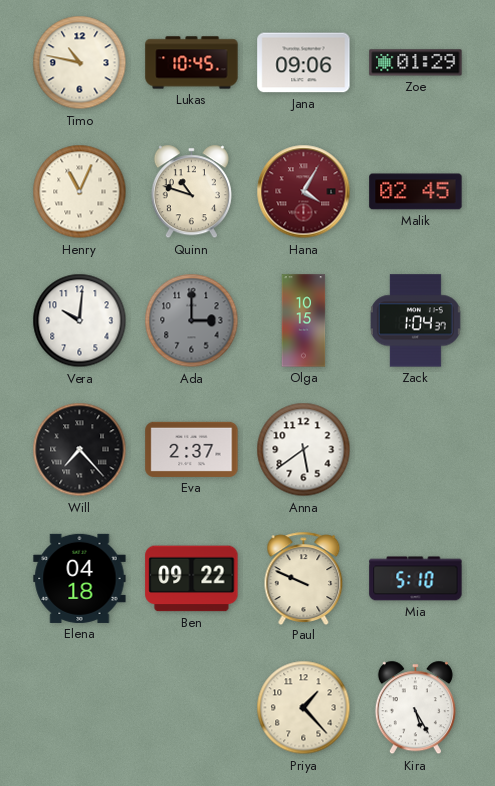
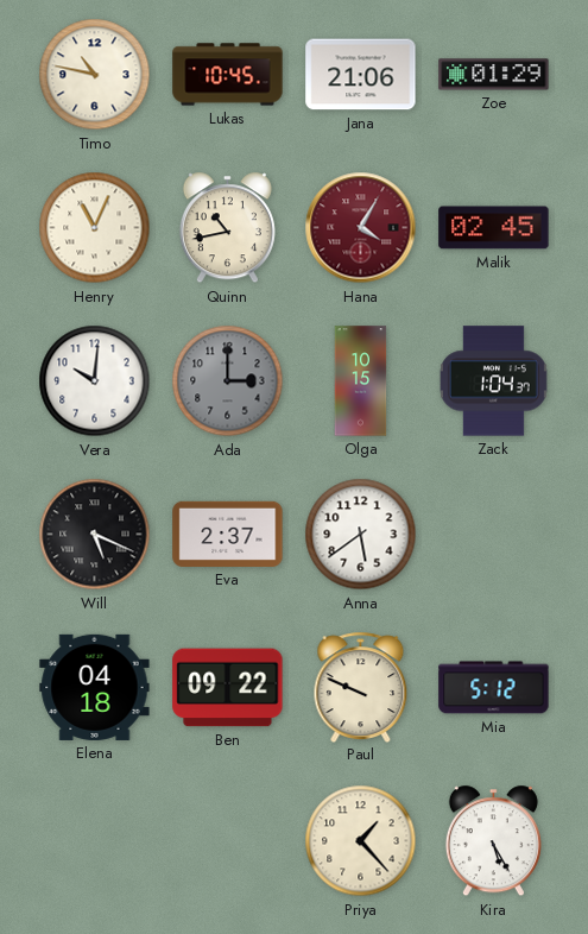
Jana: 09:06 -> 21:06 (361, 75)
Quinn: 10:48 -> 10:43 (227, 228)
Will: 7:23 -> 5:19 (95, 535)
Mia: 5:10 -> 5:12 (494, 688)
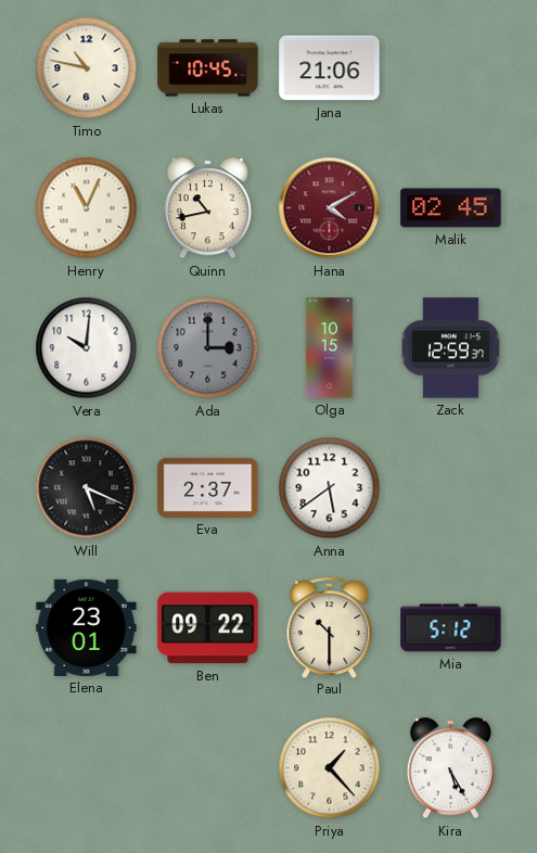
Zoe: 01:29 -> none (494, 75)
Hana: 4:05 -> 4:10 (330, 208)
Zack: 1:04 -> 12:59 (450, 348)
Elena: 04:18 -> 23:01 (87, 627)
Paul: 9:49 -> 10:30 (330, 627)
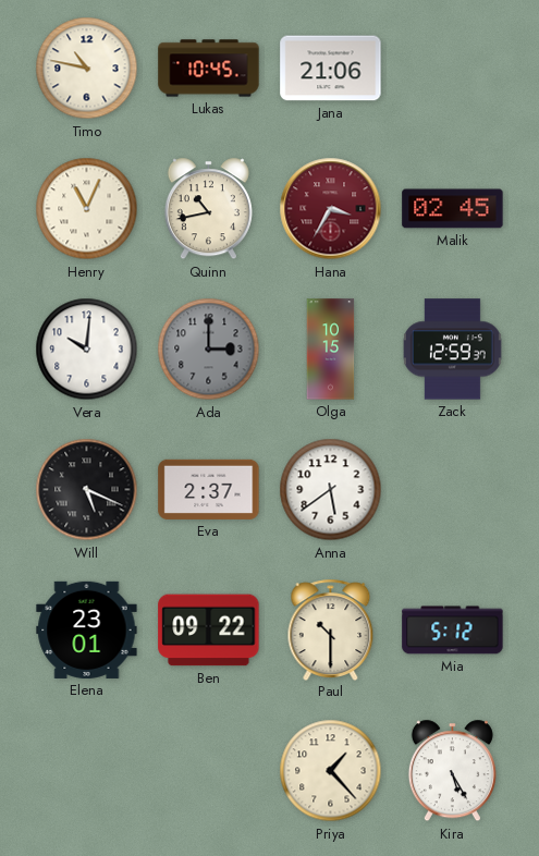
Hana: 4:10 -> 3:35 (331, 209)
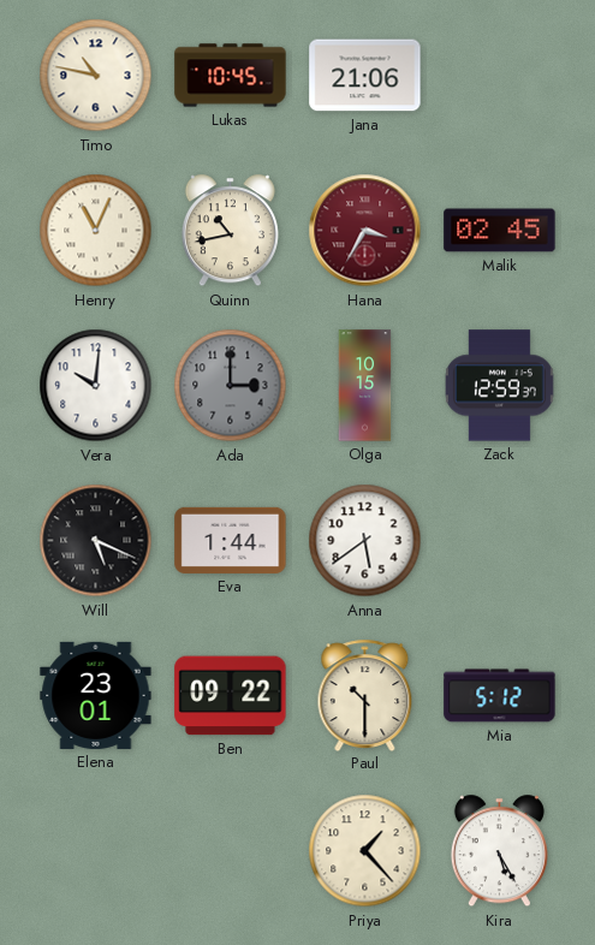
Eva: 2:37 -> 1:44 (231, 540)
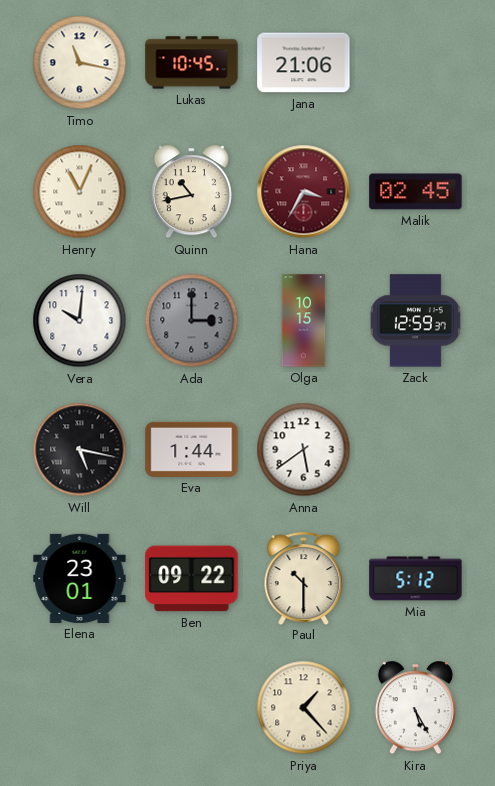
Timo: 10:47 -> 11:17 (80, 63)
Will: 5:19 -> 5:17 (80, 450)
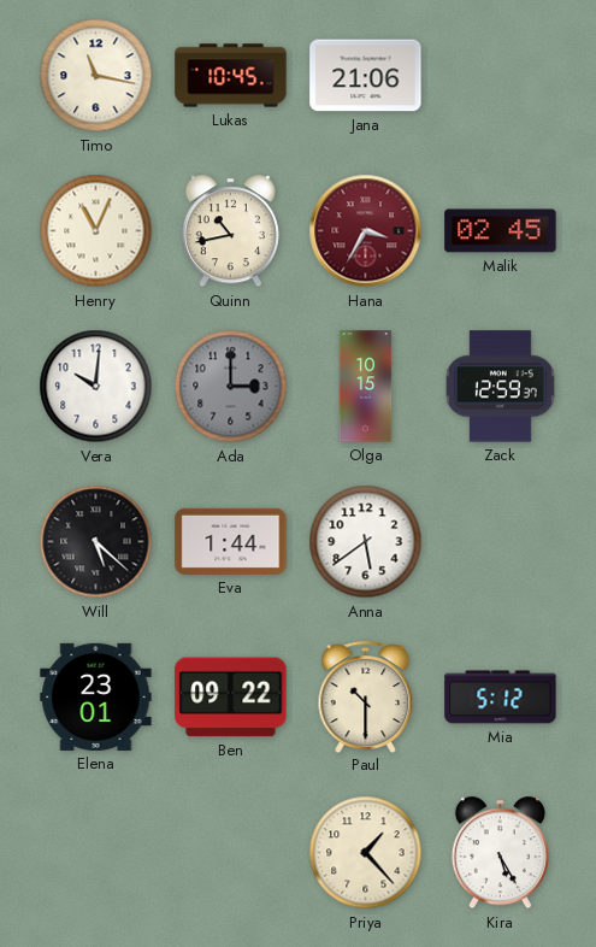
Will: 5:17 -> 5:22 (96, 542)
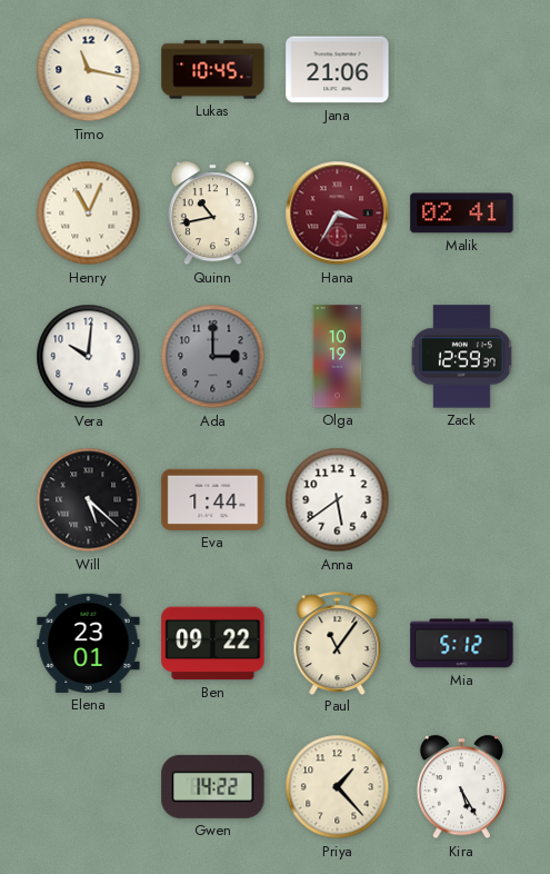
Malik: 02:45 -> 02:41 (462, 213)
Olga: 10:15 -> 10:19 (338, 357)
Paul: 10:30 -> 11:06 (338, 643)
Gwen: none -> 14:22 (213, 786)
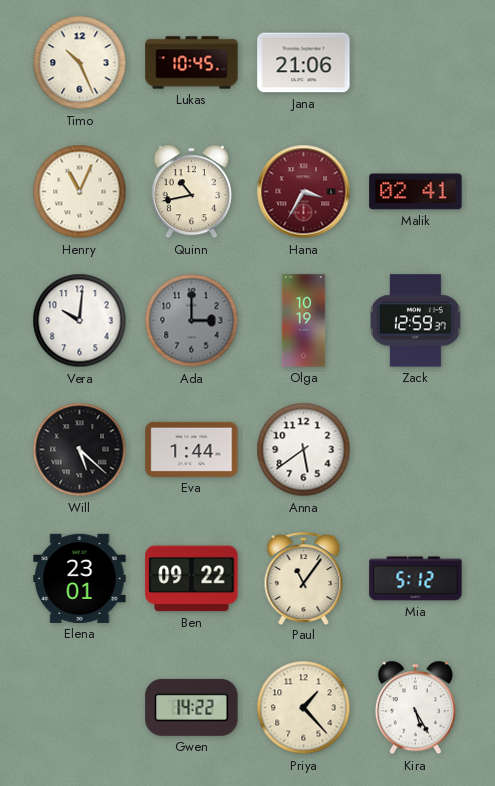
Timo: 11:17 -> 10:26 (80, 63)
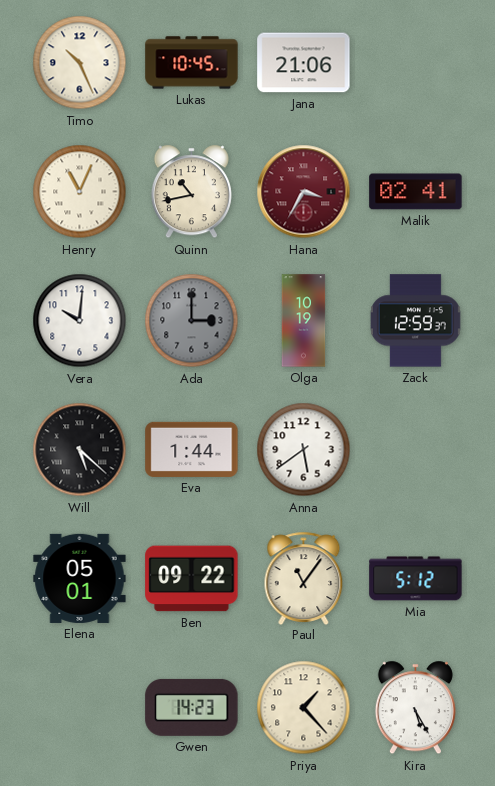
Elena: 23:01 -> 05:01 (80, 578)
Gwen: 14:22 -> 14:23 (192, 707)
